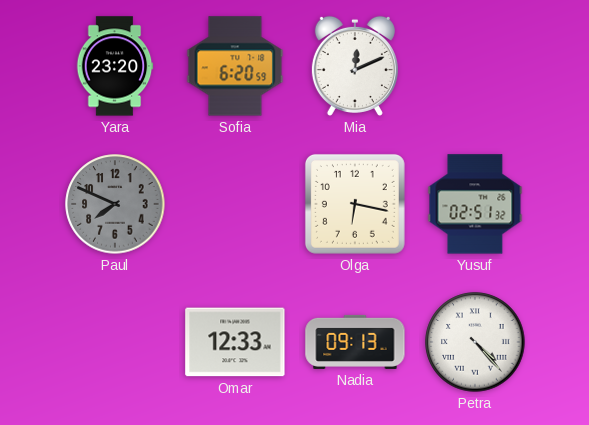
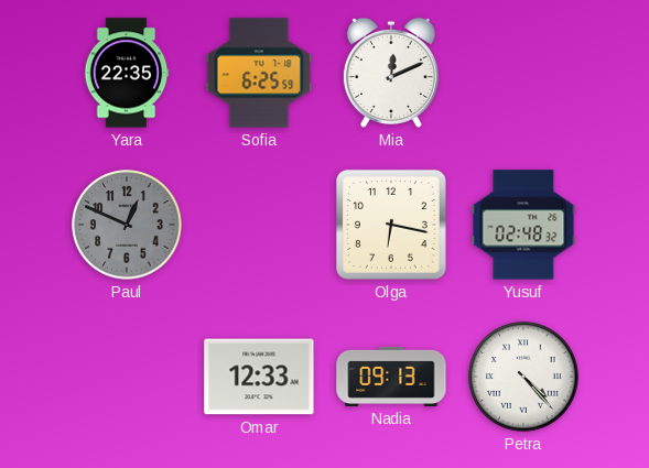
Yara: 23:20 -> 22:35 (127, 73)
Sofia: 6:20 -> 6:25 (259, 73)
Paul: 7:49 -> 12:49 (127, 225)
Yusuf: 02:51 -> 02:48 (523, 225)
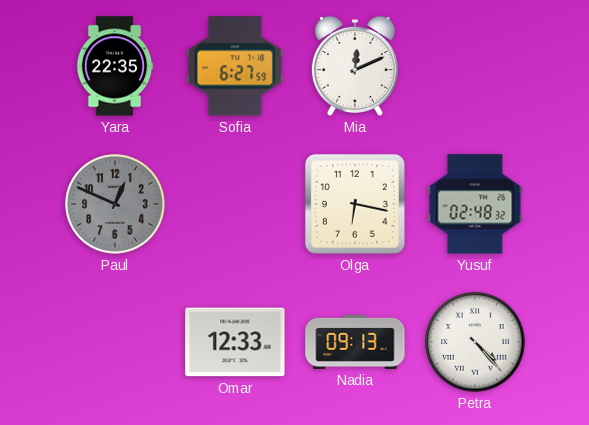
Sofia: 6:25 -> 6:27 (235, 66)
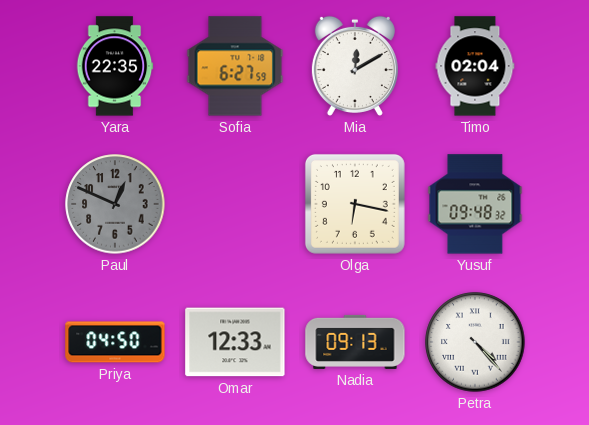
Mia: 12:11 -> 12:10 (355, 66)
Timo: none -> 02:04 (475, 66)
Yusuf: 02:48 -> 09:48 (475, 204)
Priya: none -> 04:50 (115, 342)
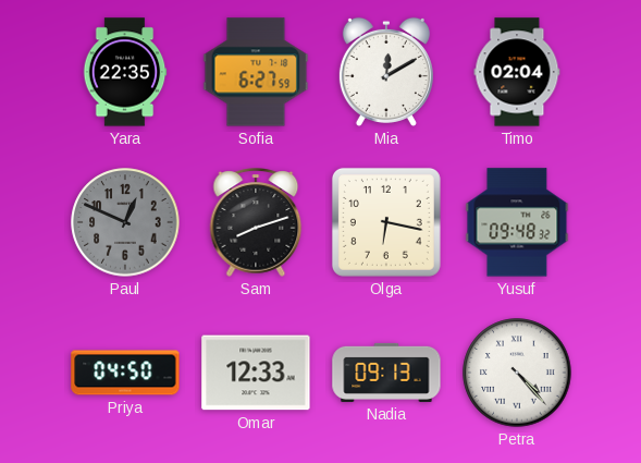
Sam: none -> 8:12 (256, 222)
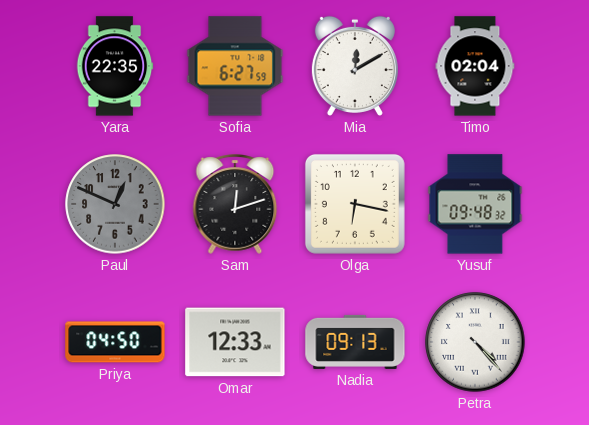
Sam: 8:12 -> 12:12 (235, 204)
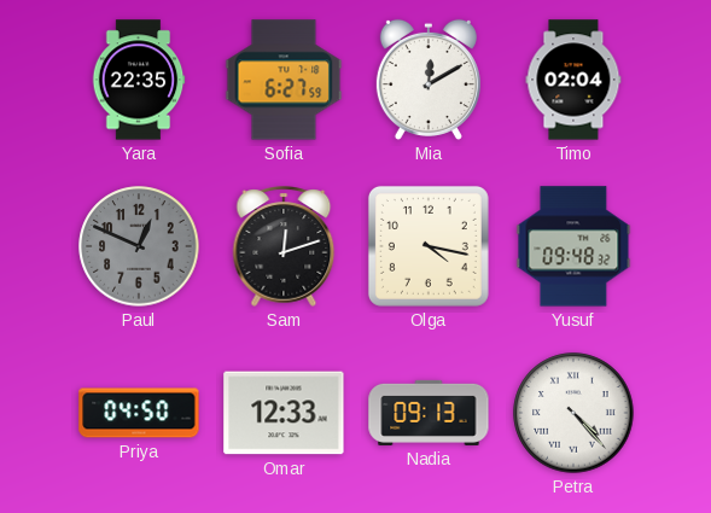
Olga: 6:17 -> 4:17 (429, 246)
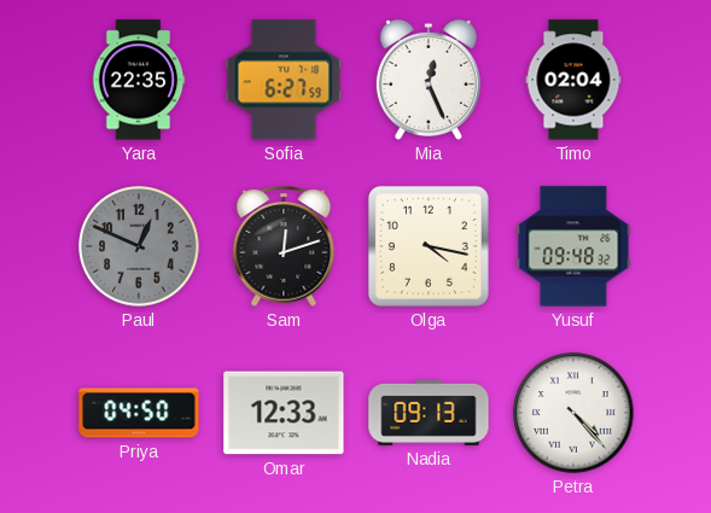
Mia: 12:10 -> 12:26 (429, 80)
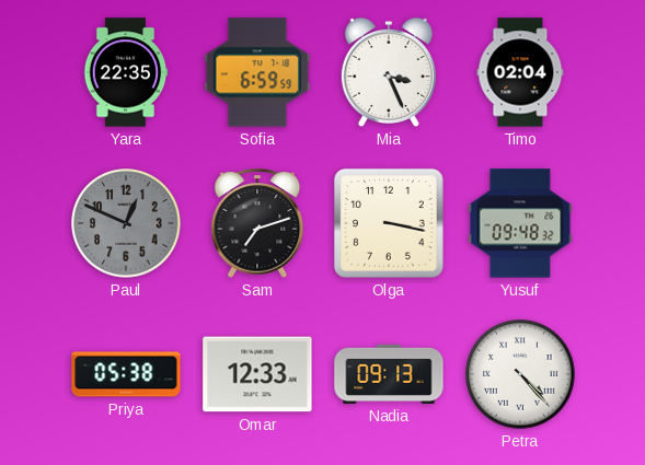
Sofia: 6:27 -> 6:59 (257, 72)
Mia: 12:26 -> 3:26 (389, 72)
Sam: 12:12 -> 7:12 (257, 223)
Olga: 4:17 -> 3:17 (389, 223)
Priya: 04:50 -> 05:38 (126, 374)
